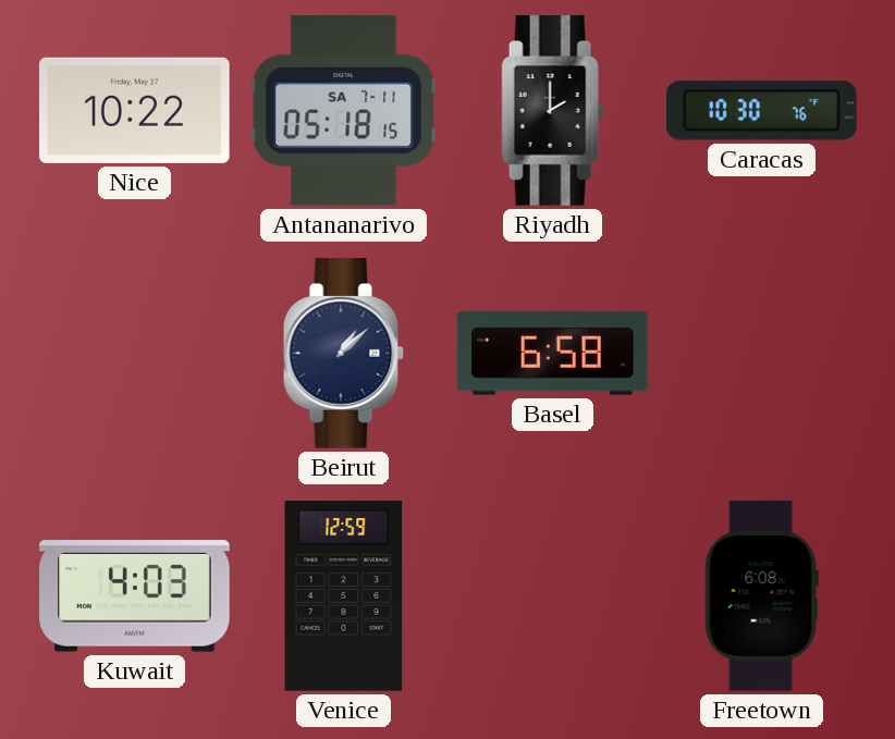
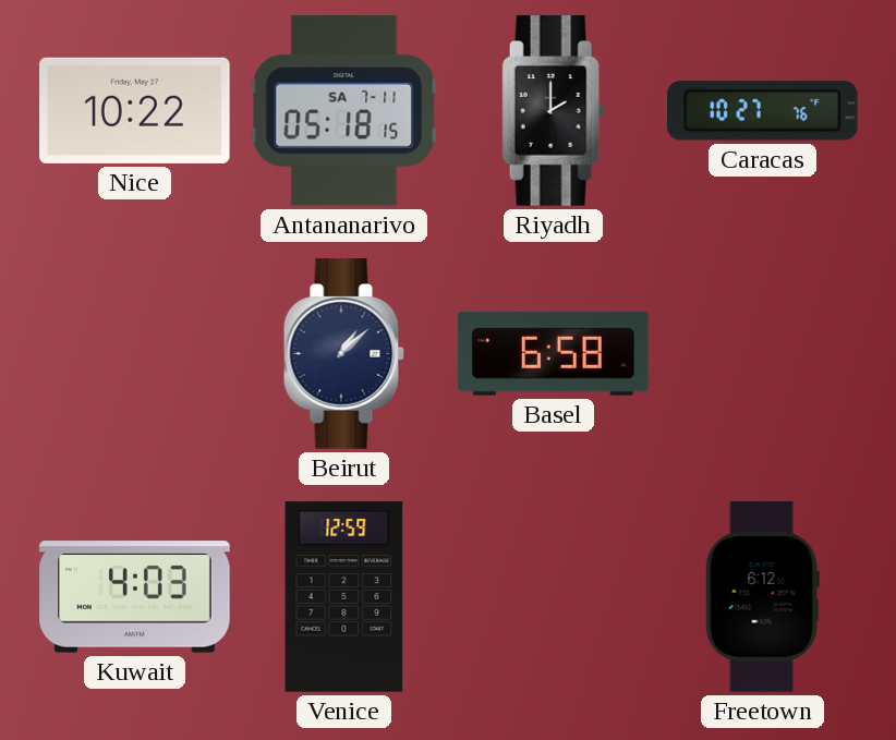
Caracas: 10:30 -> 10:27 (763, 111)
Freetown: 6:08 -> 6:12 (762, 597)
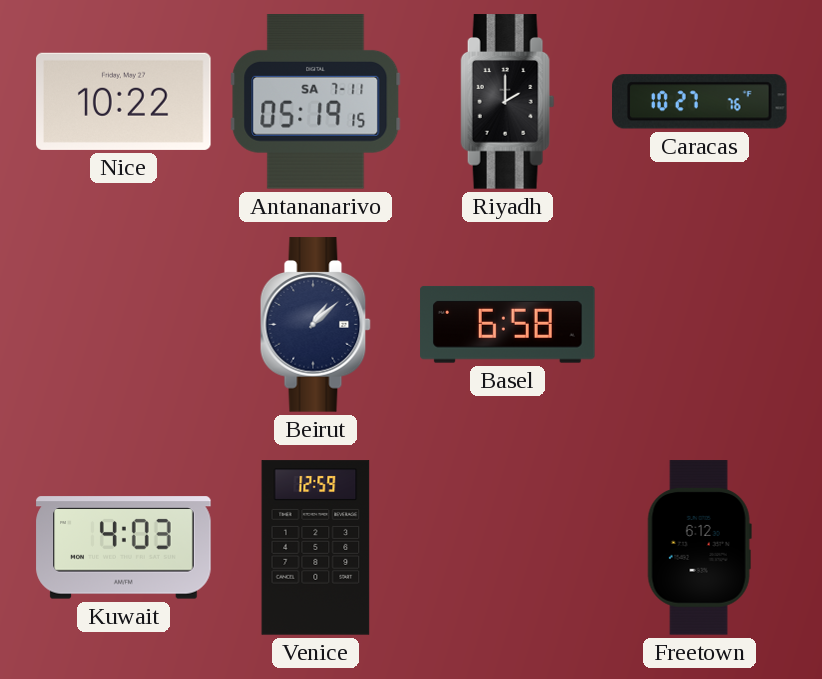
Antananarivo: 05:18 -> 05:19 (316, 102)
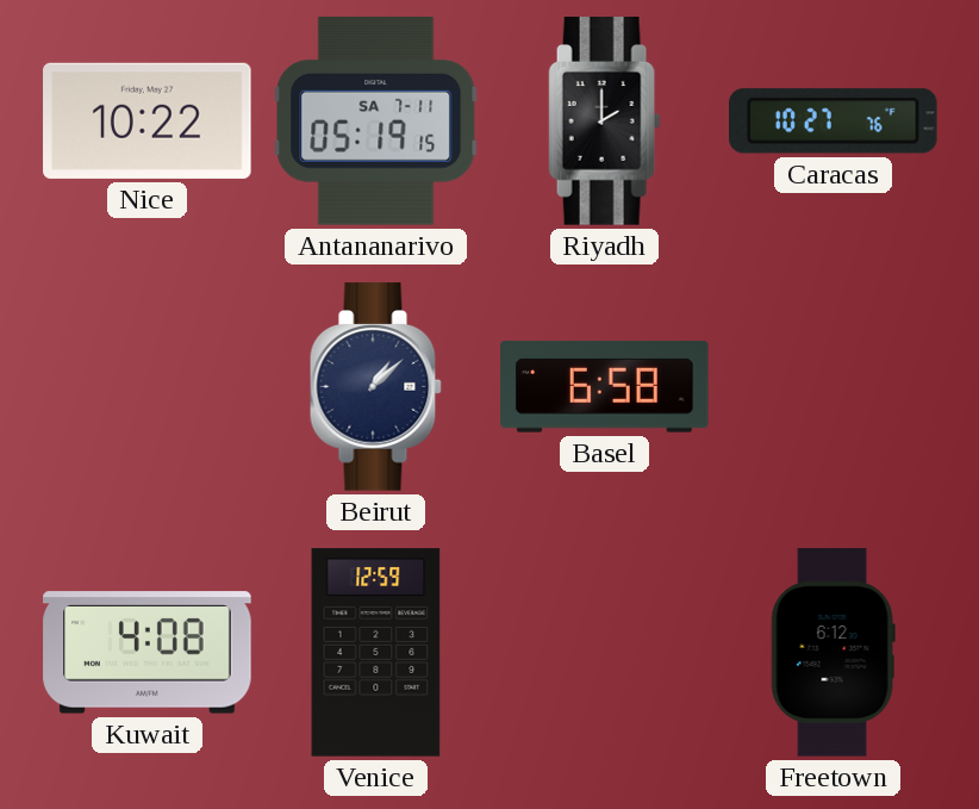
Kuwait: 4:03 -> 4:08 (148, 653)
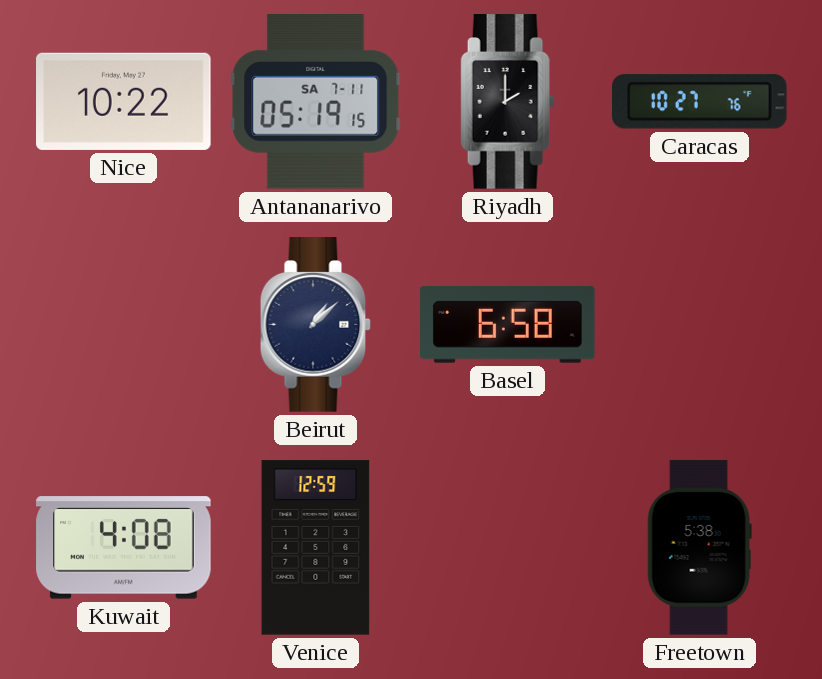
Freetown: 6:12 -> 5:38 (699, 548)
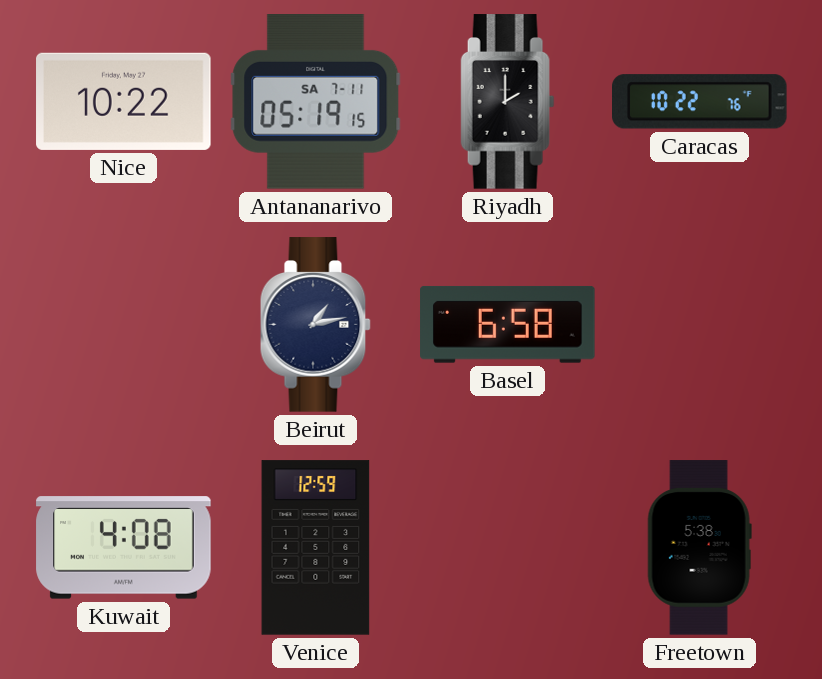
Caracas: 10:27 -> 10:22 (700, 102)
Beirut: 1:08 -> 1:13 (315, 325)
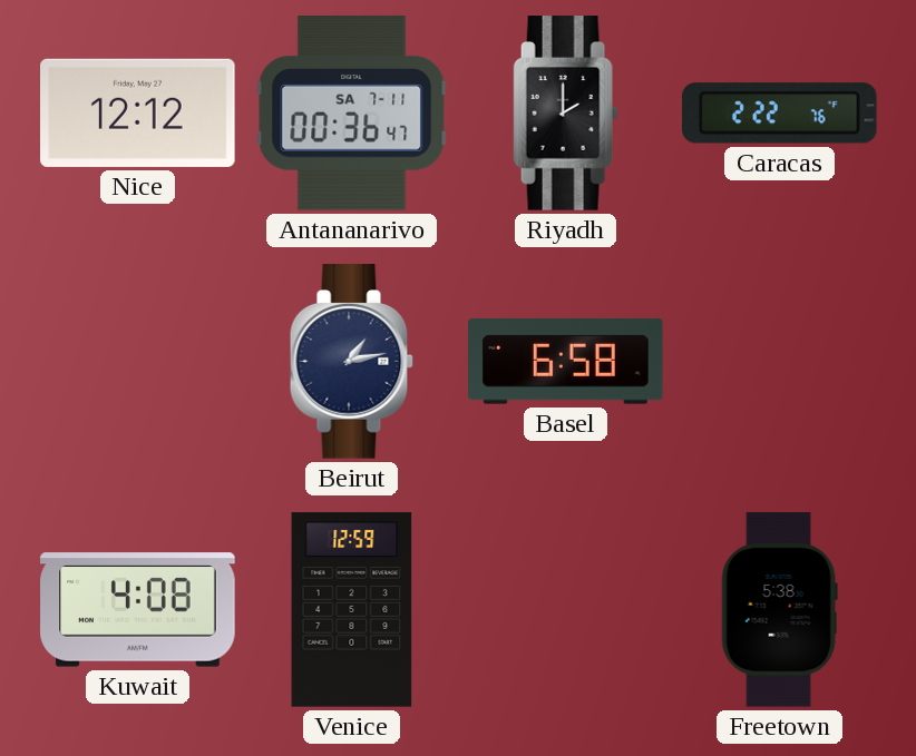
Nice: 10:22 -> 12:12 (138, 112)
Antananarivo: 05:19 -> 00:36 (352, 114)
Caracas: 10:22 -> 2:22 (780, 114)
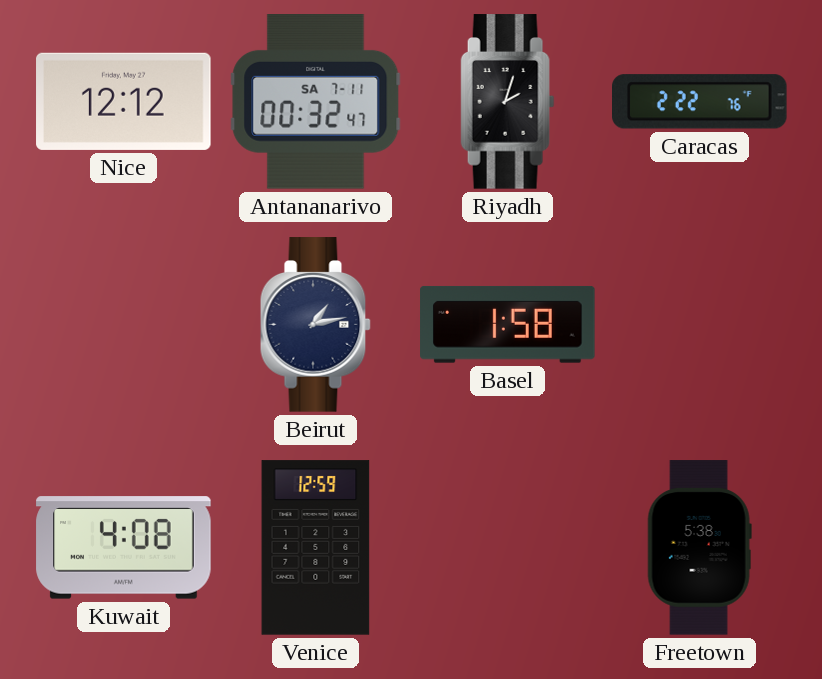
Antananarivo: 00:36 -> 00:32 (316, 102)
Riyadh: 2:00 -> 2:03 (508, 102)
Basel: 6:58 -> 1:58 (508, 324)
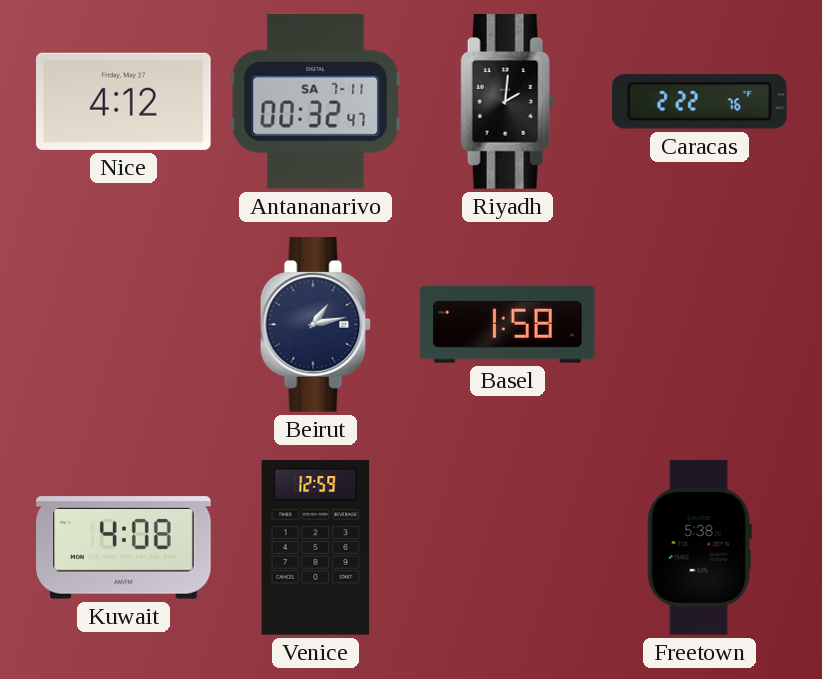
Nice: 12:12 -> 4:12 (124, 101)
Riyadh: 2:03 -> 2:01 (508, 102)
